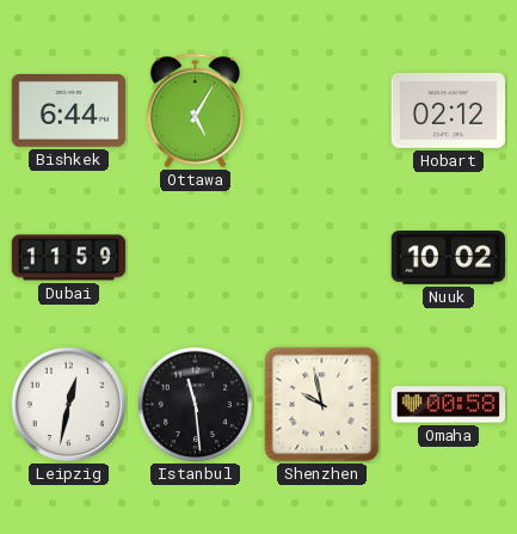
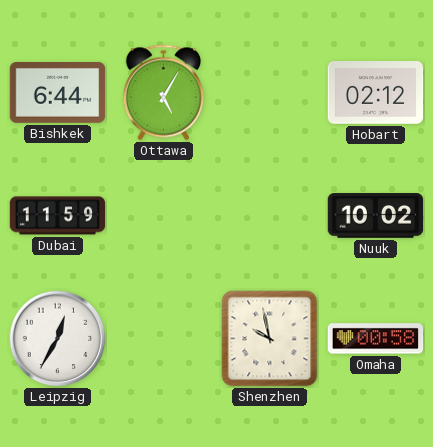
Leipzig: 12:32 -> 12:35 (58, 339)
Istanbul: 11:29 -> none (195, 404)
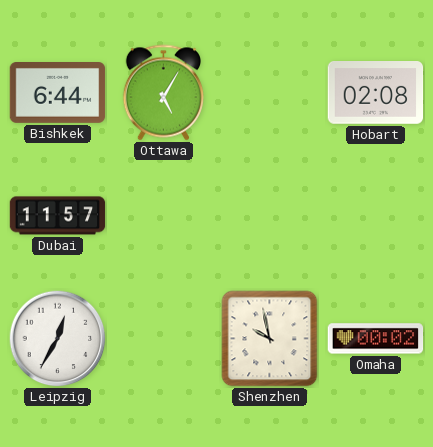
Hobart: 02:12 -> 02:08 (376, 93)
Dubai: 11:59 -> 11:57 (58, 216)
Nuuk: 10:02 -> none (376, 216)
Omaha: 00:58 -> 00:02 (376, 339)
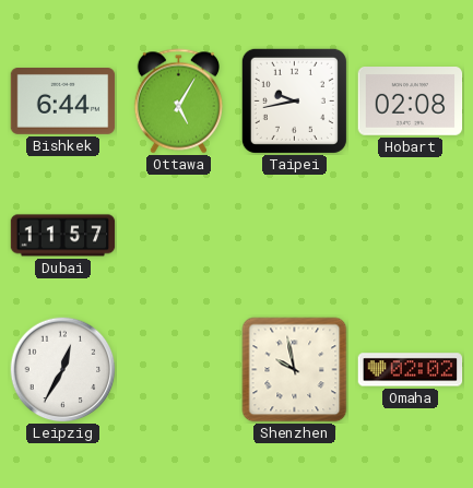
Taipei: none -> 9:43 (294, 100)
Omaha: 00:02 -> 02:02 (411, 370)
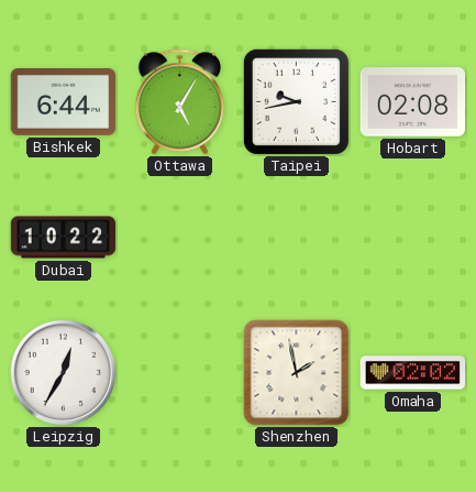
Dubai: 11:57 -> 10:22 (64, 238)
Shenzhen: 9:58 -> 1:58 (297, 373)
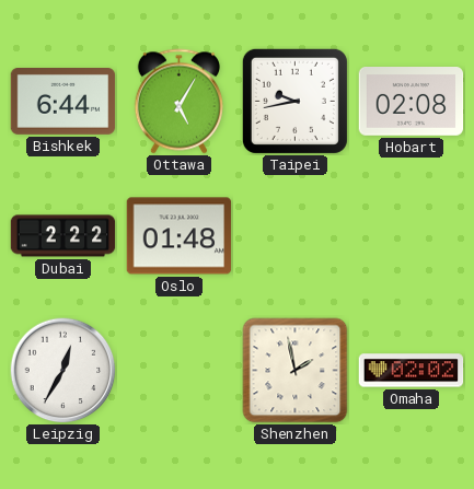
Dubai: 10:22 -> 2:22 (63, 236)
Oslo: none -> 01:48 (180, 236)
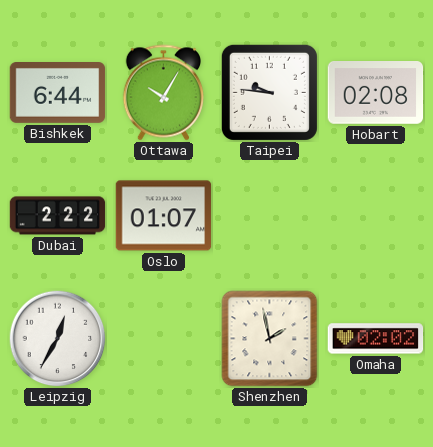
Ottawa: 5:05 -> 10:05 (163, 93)
Taipei: 9:43 -> 9:46 (269, 92)
Oslo: 01:48 -> 01:07 (164, 216)
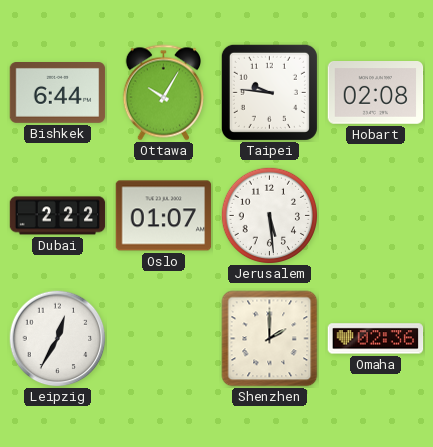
Jerusalem: none -> 5:29 (269, 215)
Shenzhen: 1:58 -> 2:00 (270, 339)
Omaha: 02:02 -> 02:36 (376, 339)
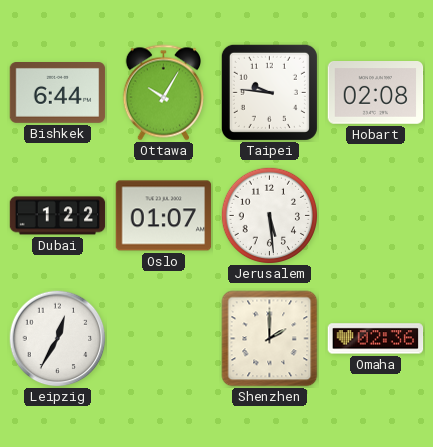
Dubai: 2:22 -> 1:22 (58, 216)
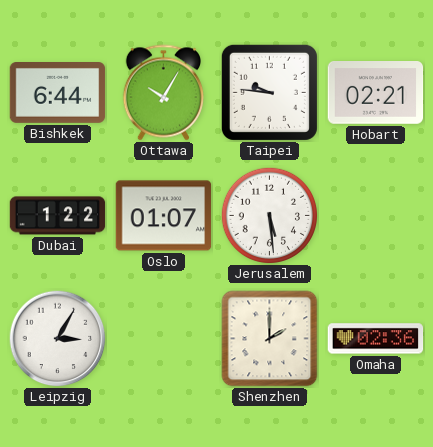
Hobart: 02:08 -> 02:21 (376, 93)
Leipzig: 12:35 -> 3:05 (58, 339)
